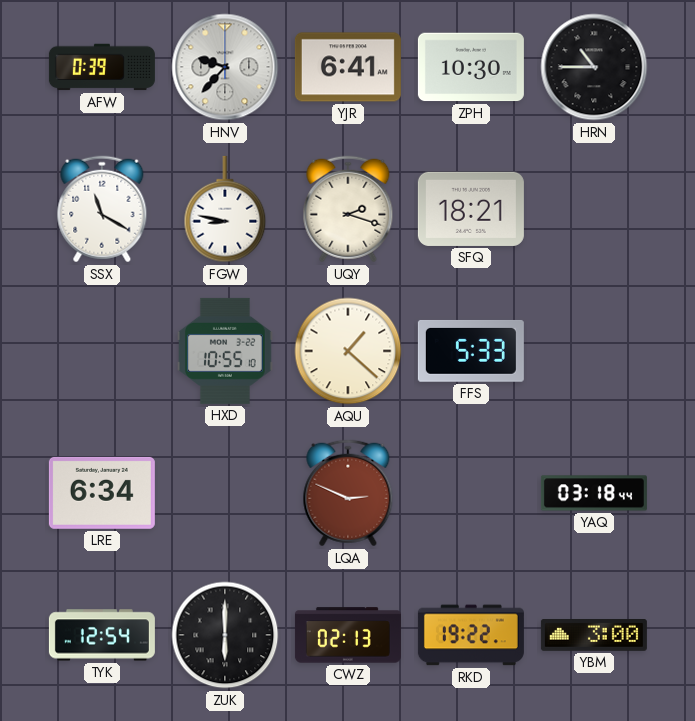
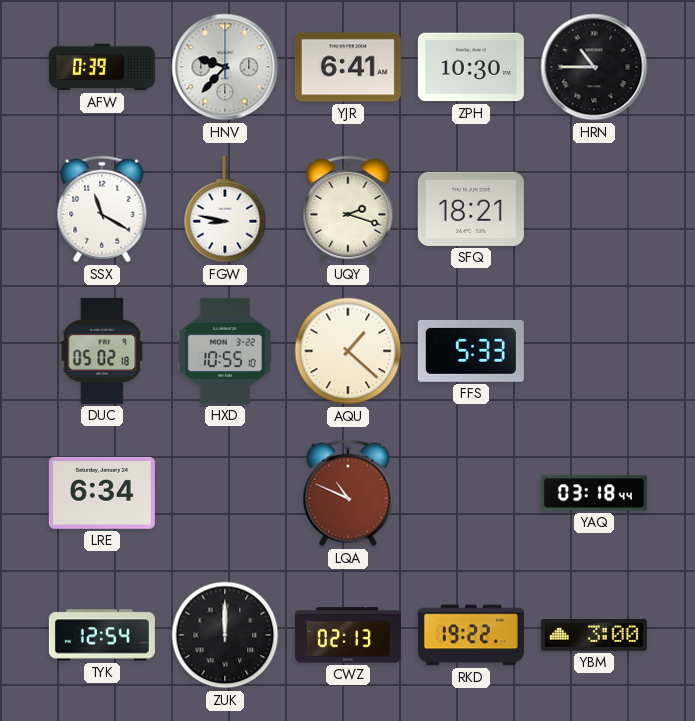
DUC: none -> 05:02 (102, 351)
LQA: 2:49 -> 10:49 (348, 493)
ZUK: 6:00 -> 12:00 (225, 635)
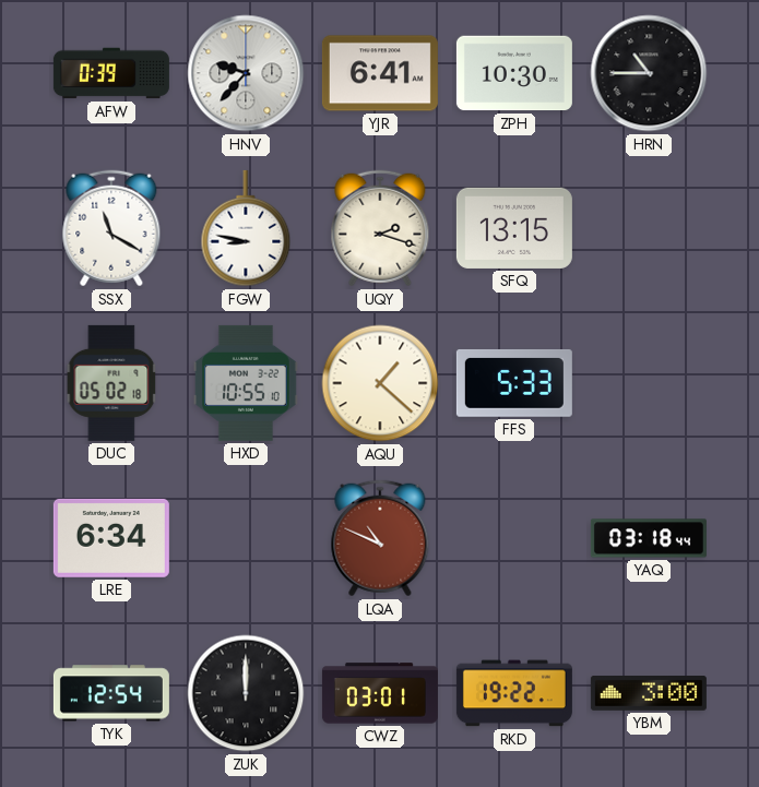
SFQ: 18:21 -> 13:15 (514, 228)
CWZ: 02:13 -> 03:01 (380, 693)
